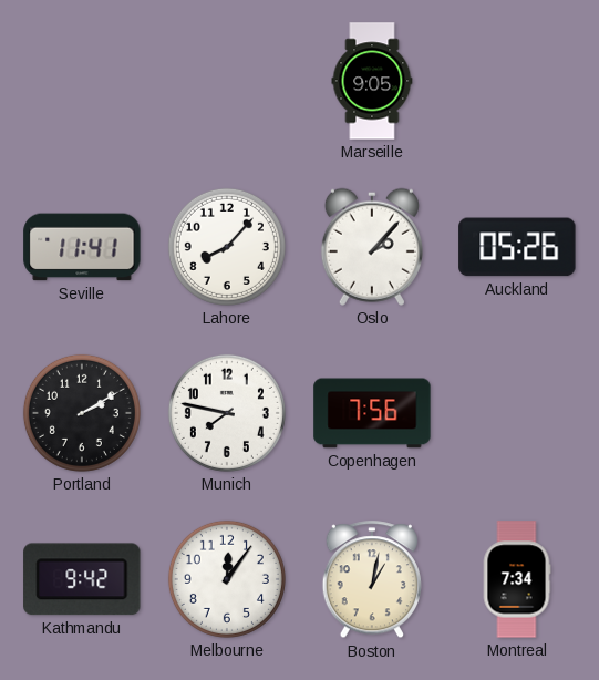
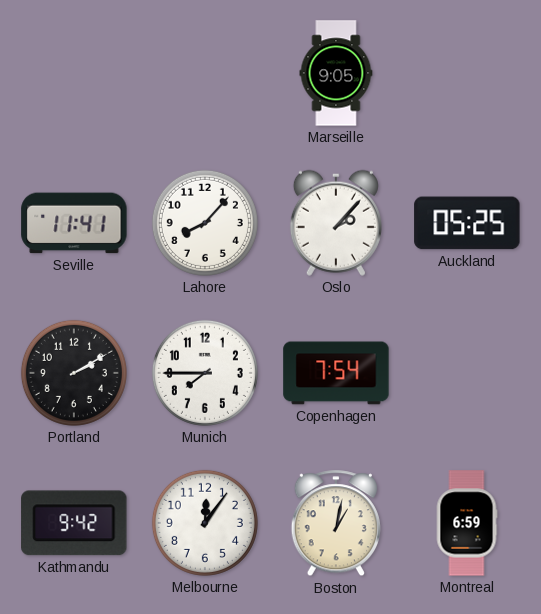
Auckland: 05:26 -> 05:25 (467, 223)
Munich: 7:47 -> 7:45 (205, 373)
Copenhagen: 7:56 -> 7:54 (336, 373)
Montreal: 7:34 -> 6:59 (467, 523)
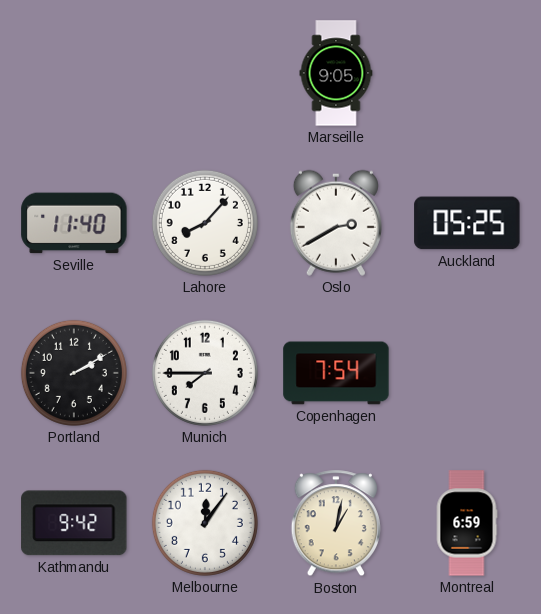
Seville: 11:41 -> 11:40 (74, 223)
Oslo: 2:07 -> 2:40 (336, 223)
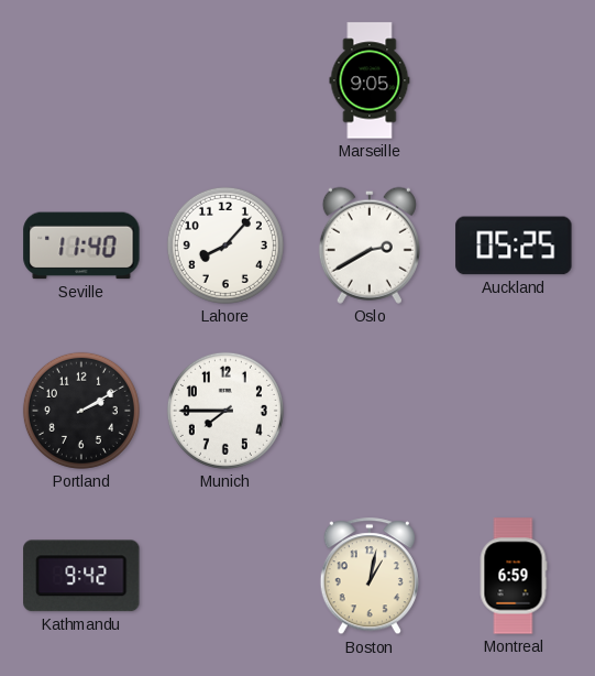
Copenhagen: 7:54 -> none (336, 373)
Melbourne: 12:06 -> none (205, 523)
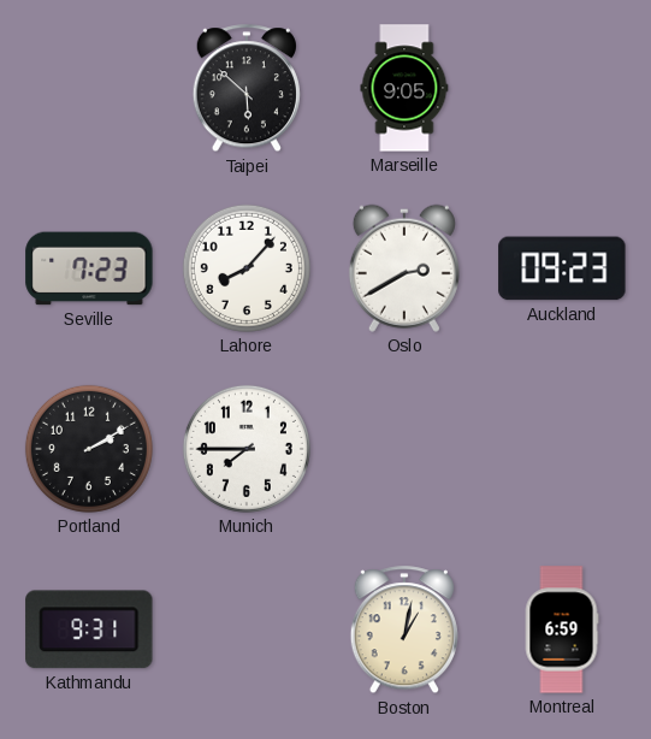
Taipei: none -> 5:52 (247, 89)
Seville: 11:40 -> 7:23 (89, 268)
Auckland: 05:25 -> 09:23 (562, 268)
Kathmandu: 9:42 -> 9:31 (89, 629)
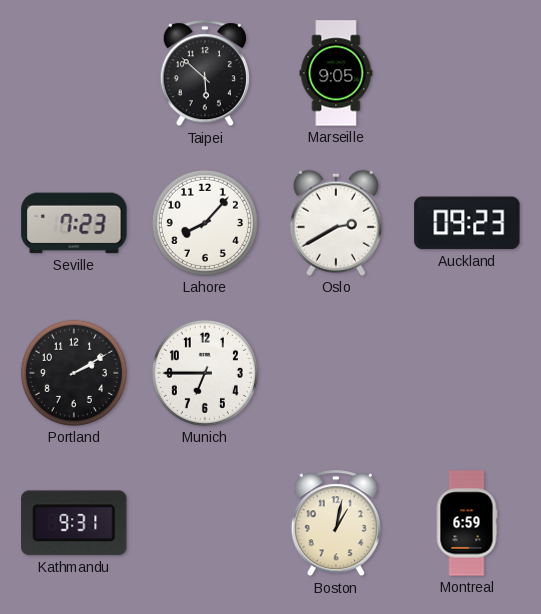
Munich: 7:45 -> 6:45 (205, 373)
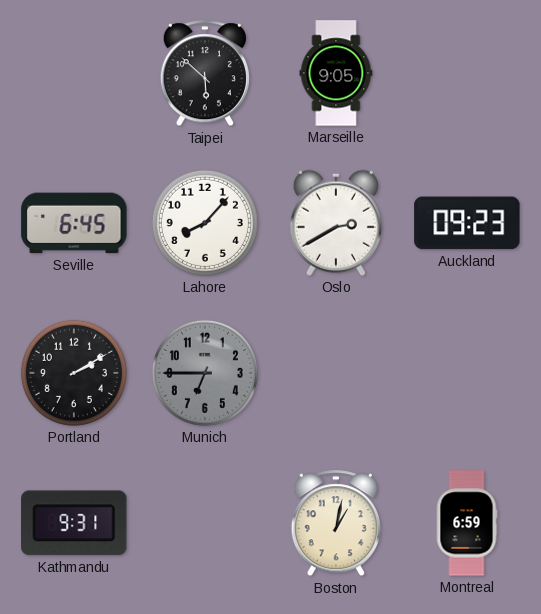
Seville: 7:23 -> 6:45 (74, 223)
Munich dial: white -> grey (205, 373)
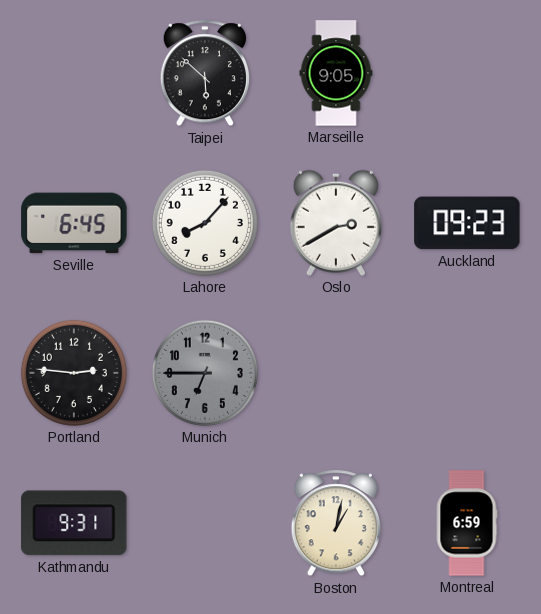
Portland: 2:10 -> 2:46 (74, 373)
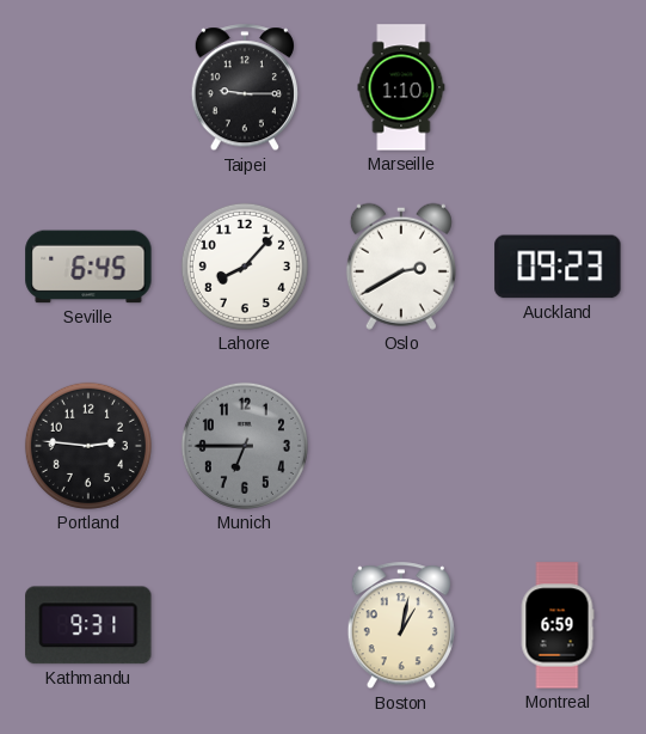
Taipei: 5:52 -> 9:15 (245, 88)
Marseille: 9:05 -> 1:10 (401, 87)
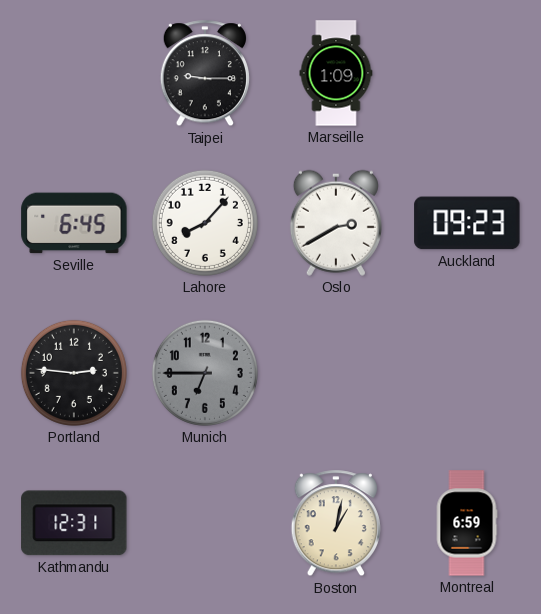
Marseille: 1:10 -> 1:09 (336, 73)
Kathmandu: 9:31 -> 12:31 (74, 523)
